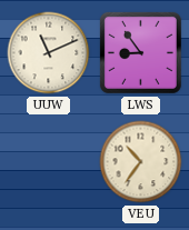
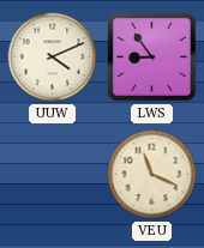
UUW: 11:11 -> 4:11 (53, 58)
VEU: 10:36 -> 11:19 (152, 175)
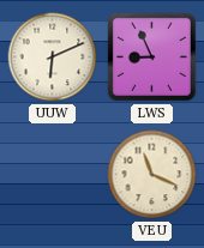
UUW: 4:11 -> 6:11 (53, 58)
LWS: 8:54 -> 8:56 (151, 56)
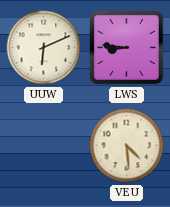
LWS: 8:56 -> 8:46 (126, 47)
VEU: 11:19 -> 4:29 (127, 146)
